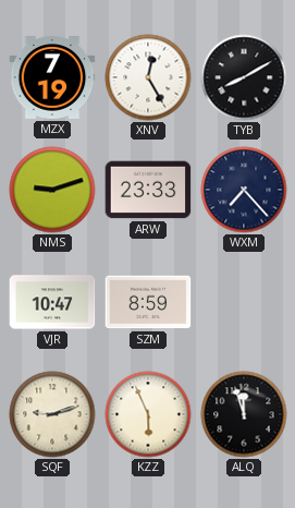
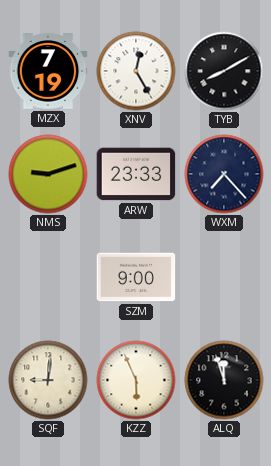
VJR: 10:47 -> none (52, 302)
SZM: 8:59 -> 9:00 (136, 277)
SQF: 9:12 -> 9:01 (48, 380)
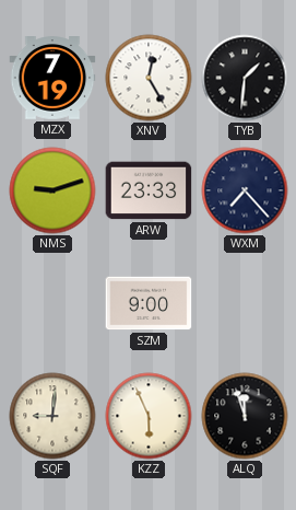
TYB: 8:10 -> 1:31 (245, 78)
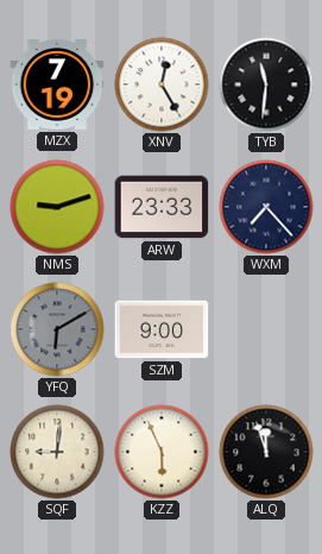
TYB: 1:31 -> 11:31 (266, 84)
YFQ: none -> 6:10 (57, 329)
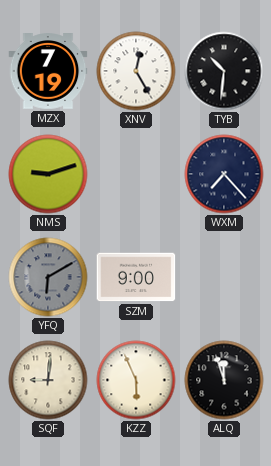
TYB: 11:31 -> 10:31 (224, 71)
ARW: 23:33 -> none (162, 207)
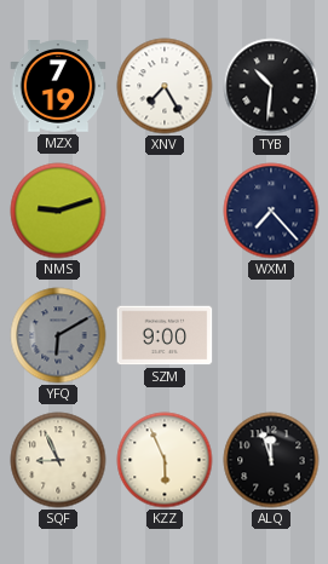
XNV: 12:25 -> 7:25 (165, 86)
SQF: 9:01 -> 8:56 (58, 460)
